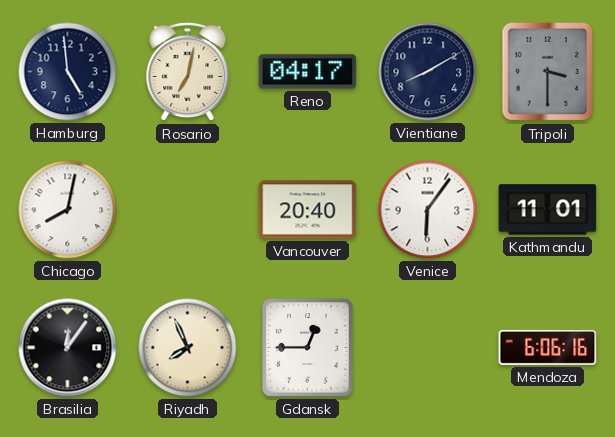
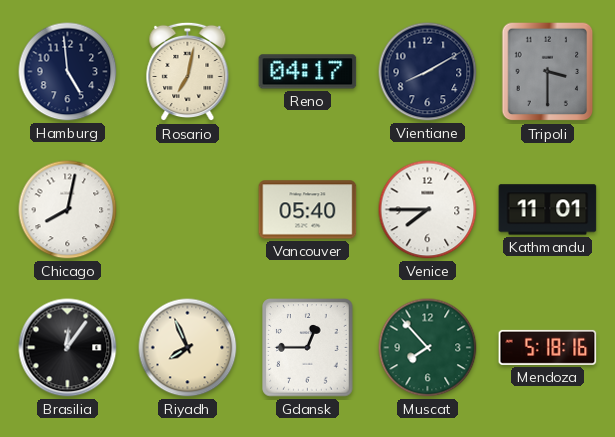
Vancouver: 20:40 -> 05:40 (308, 210)
Venice: 6:06 -> 7:45 (428, 210)
Muscat: none -> 7:53 (428, 348)
Mendoza: 6:06 -> 5:18 (548, 347)
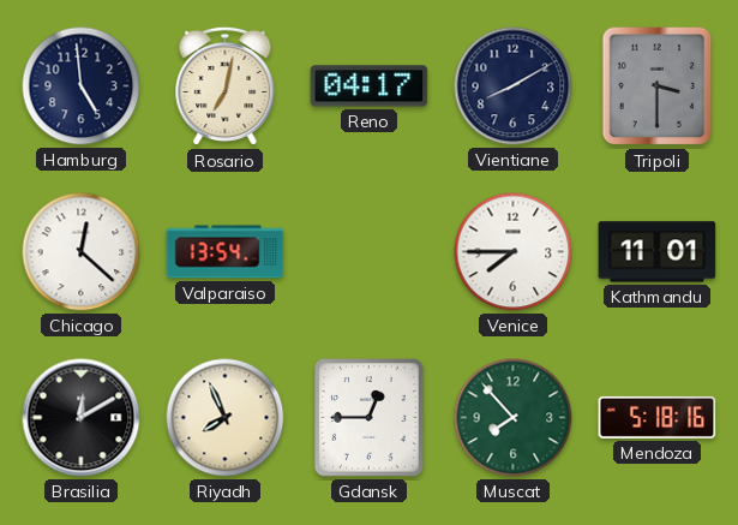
Chicago: 8:02 -> 12:22 (82, 252)
Valparaiso: none -> 13:54 (226, 252)
Vancouver: 05:40 -> none (308, 210)
Brasilia: 12:06 -> 12:10 (82, 418)
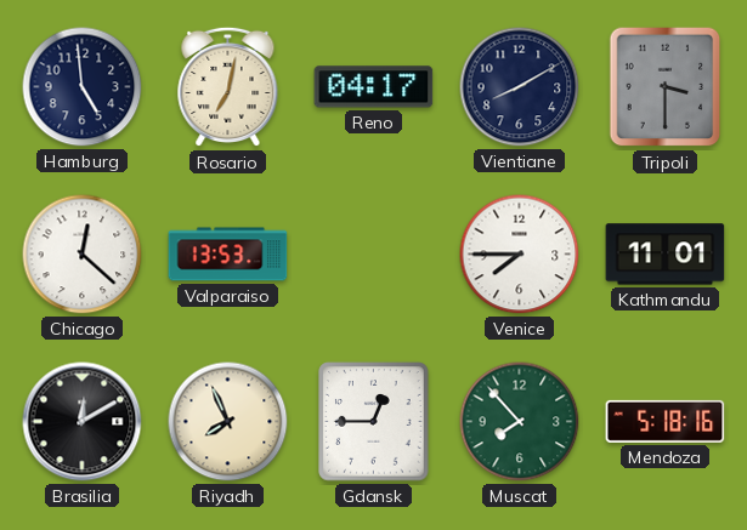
Valparaiso: 13:54 -> 13:53 (228, 255)
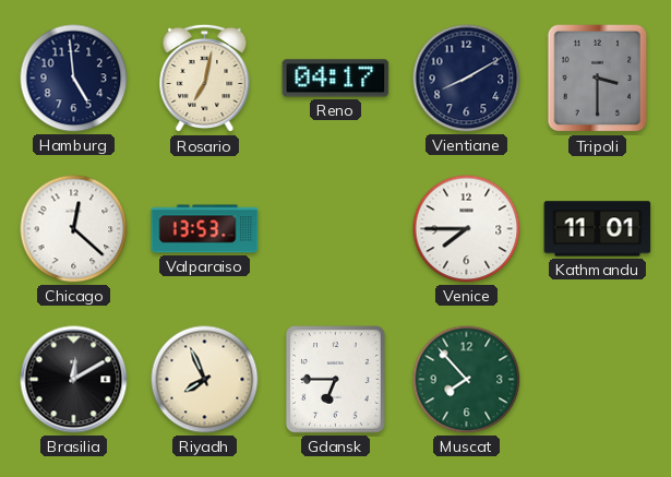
Gdansk: 12:45 -> 6:45 (336, 380)
Mendoza: 5:18 -> none (666, 421)
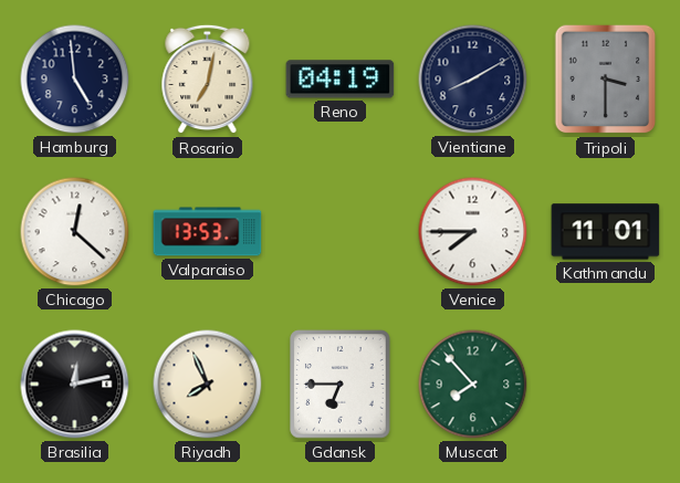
Reno: 04:17 -> 04:19 (341, 80)
Brasilia: 12:10 -> 12:13 (75, 385)
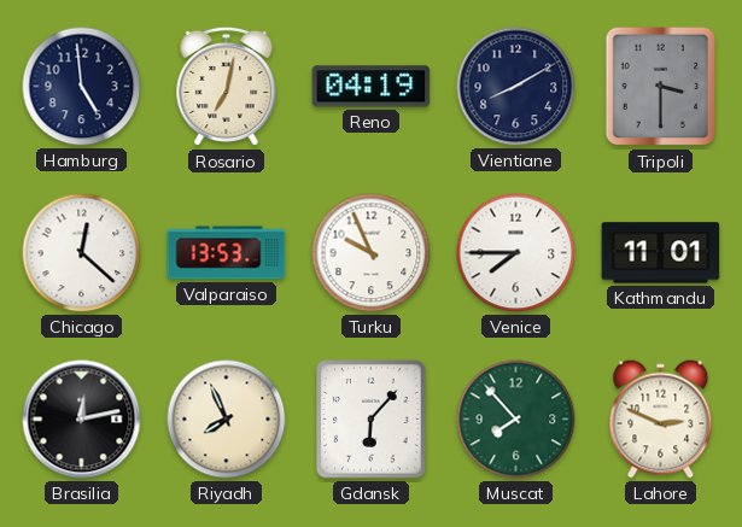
Turku: none -> 9:56 (372, 253)
Gdansk: 6:45 -> 6:07 (372, 420)
Lahore: none -> 2:49 (661, 420)
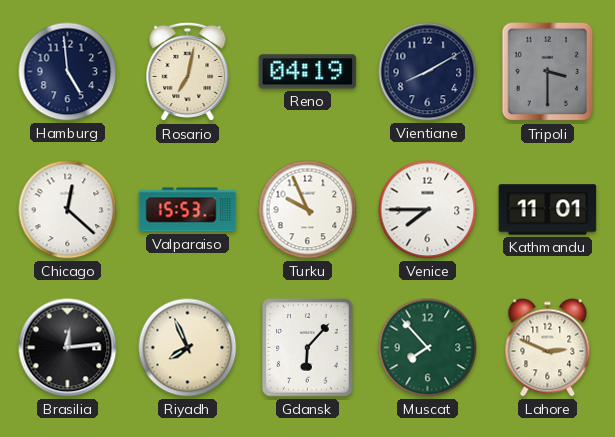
Valparaiso: 13:53 -> 15:53 (188, 210)
Brasilia: 12:13 -> 12:14 (68, 348)
